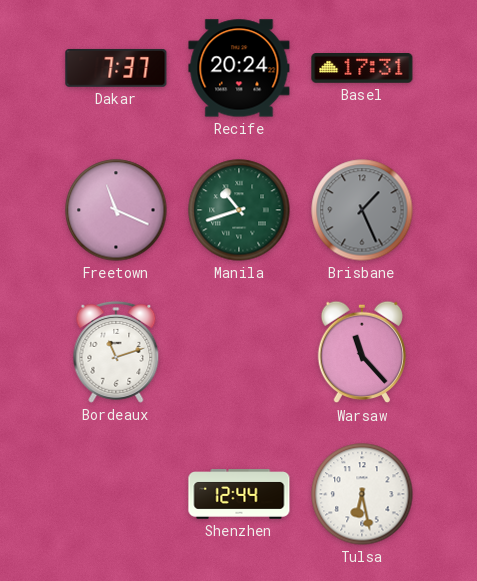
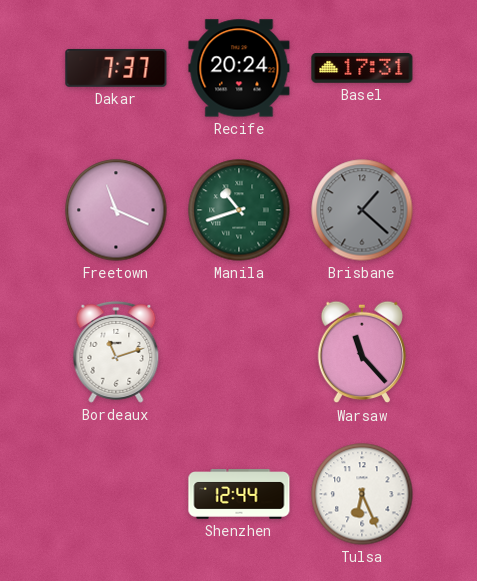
Brisbane: 1:26 -> 1:22 (362, 210)
Tulsa: 6:28 -> 6:26 (362, 494)
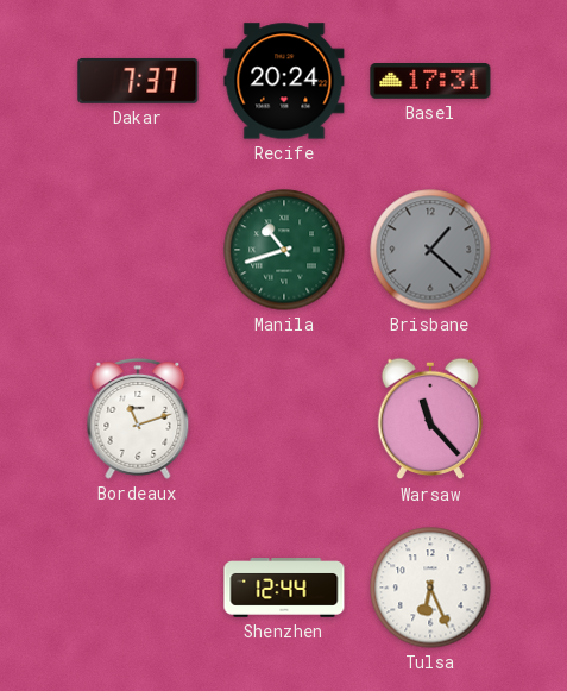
Freetown: 11:19 -> none (116, 210)
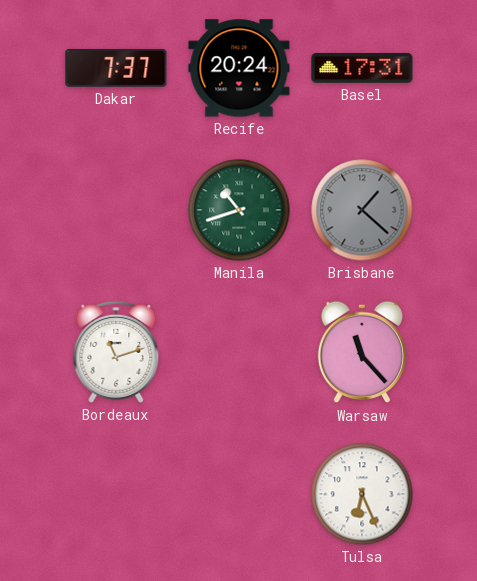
Shenzhen: 12:44 -> none (284, 589)
